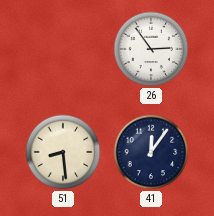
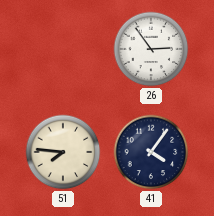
51: 8:29 -> 7:46 (63, 152)
41: 12:06 -> 4:06 (151, 152)
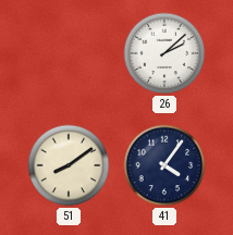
26: 2:54 -> 2:08 (164, 53)
51: 7:46 -> 8:09 (69, 165)
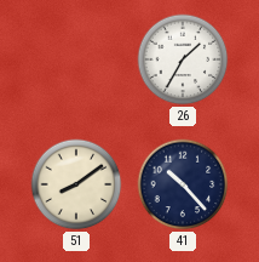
26: 2:08 -> 1:35 (183, 59)
41: 4:06 -> 10:23 (183, 184)
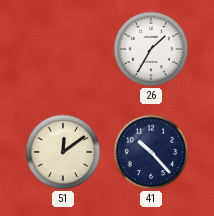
51: 8:09 -> 12:09 (63, 152)
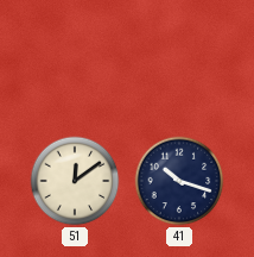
26: 1:35 -> none (151, 49)
41: 10:23 -> 10:18 (179, 181)
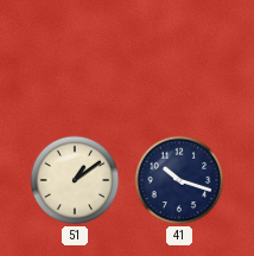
51: 12:09 -> 1:09 (75, 180)
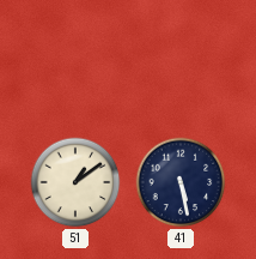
41: 10:18 -> 5:28 (181, 182)
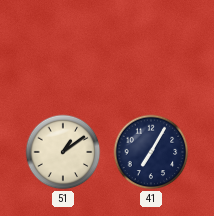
41: 5:28 -> 7:05 (151, 152)
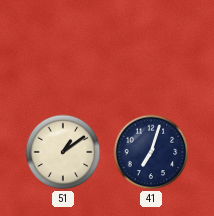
41: 7:05 -> 7:03 (151, 152)
